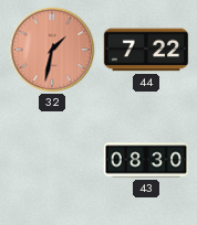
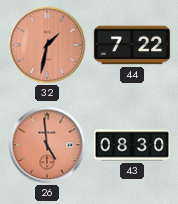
26: none -> 4:59 (47, 145)
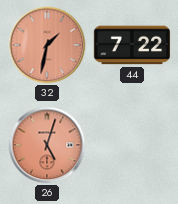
26: 4:59 -> 5:03 (47, 145)
43: 08:30 -> none (132, 145)
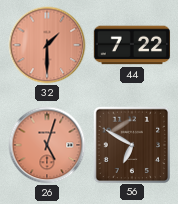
32: 1:32 -> 1:30 (47, 45)
56: none -> 6:50 (131, 144)
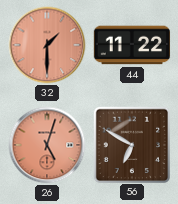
44: 7:22 -> 11:22 (132, 45)
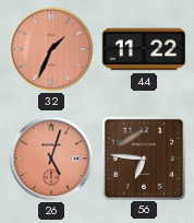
32: 1:30 -> 1:34 (51, 49)
56: 6:50 -> 6:46 (143, 157)
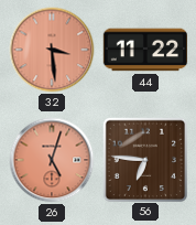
32: 1:34 -> 3:29 (52, 50)
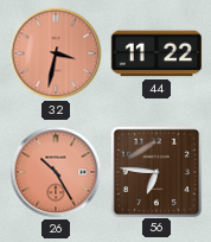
32: 3:29 -> 3:32 (56, 53)
26: 5:03 -> 10:25 (56, 172)
